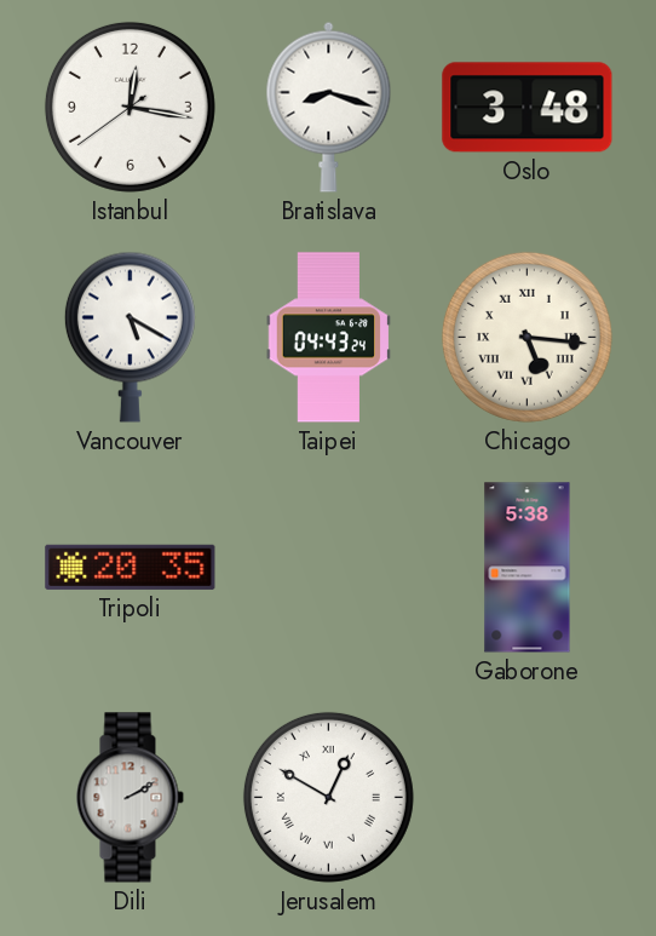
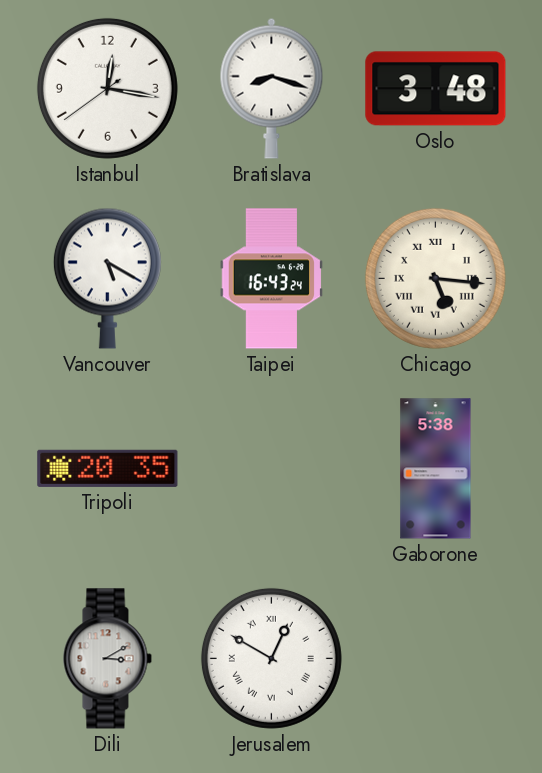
Taipei: 04:43 -> 16:43 (271, 279)
Dili: 2:10 -> 3:10 (107, 659)
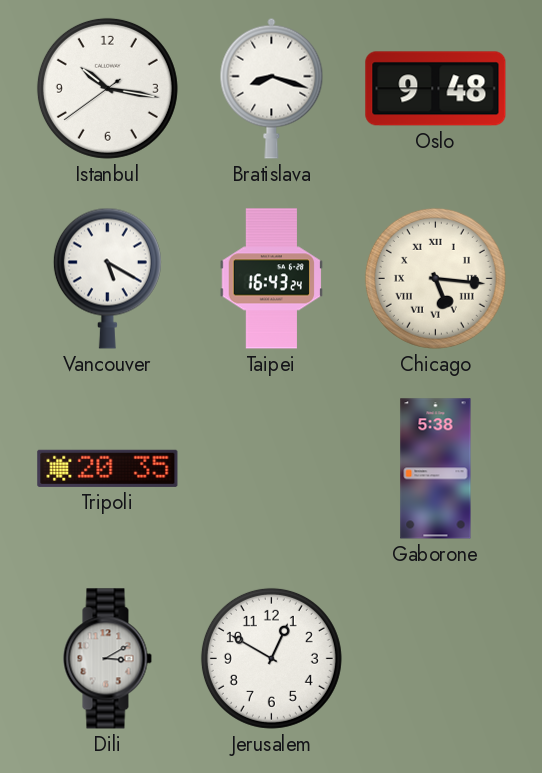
Istanbul: 12:16 -> 10:16 (107, 88)
Oslo: 3:48 -> 9:48 (436, 89)
Jerusalem numerals: Roman -> Arabic (271, 658)
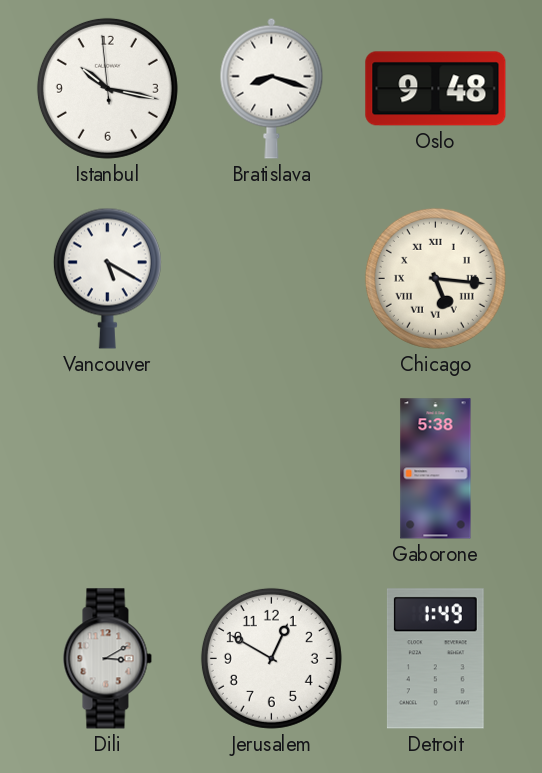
Istanbul: 10:16:39 -> 10:16:59 (107, 88)
Taipei: 16:43 -> none (271, 279)
Tripoli: 20:35 -> none (108, 468)
Detroit: none -> 1:49 (435, 659)
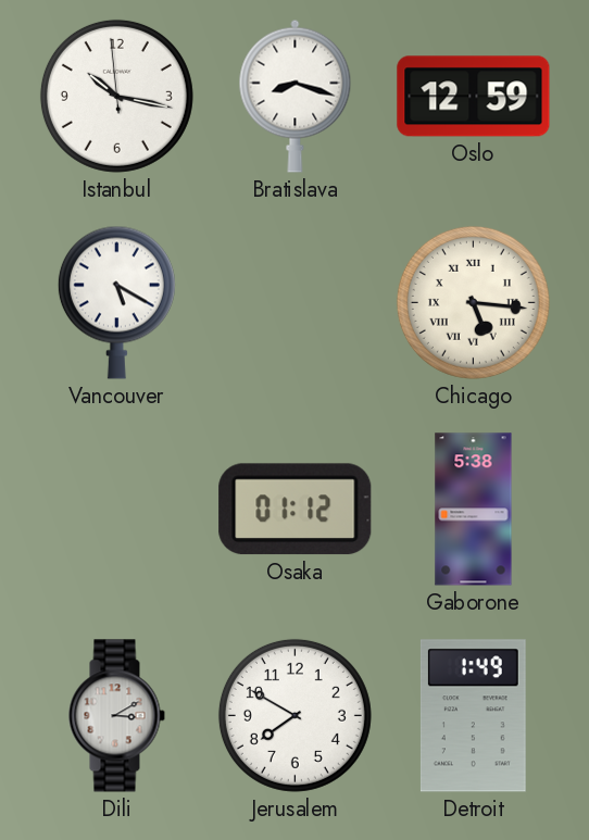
Oslo: 9:48 -> 12:59 (474, 97)
Osaka: none -> 01:12 (296, 510)
Jerusalem: 12:50 -> 7:50 (294, 715)
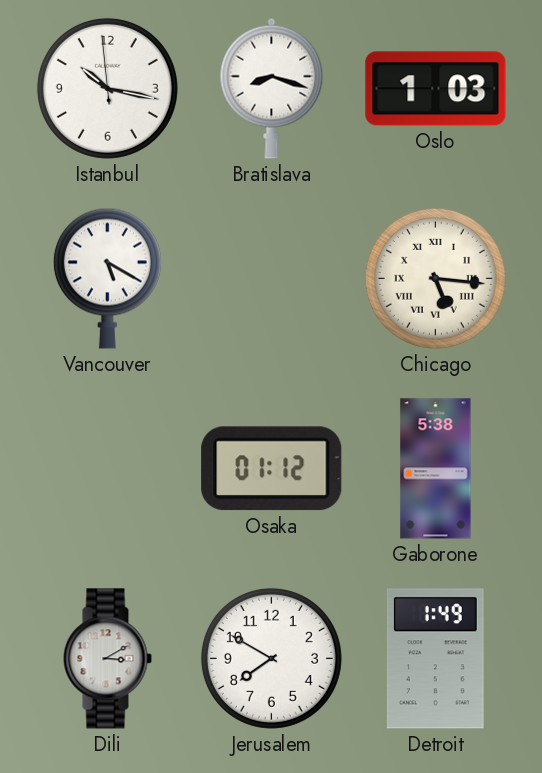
Oslo: 12:59 -> 1:03 (436, 89)
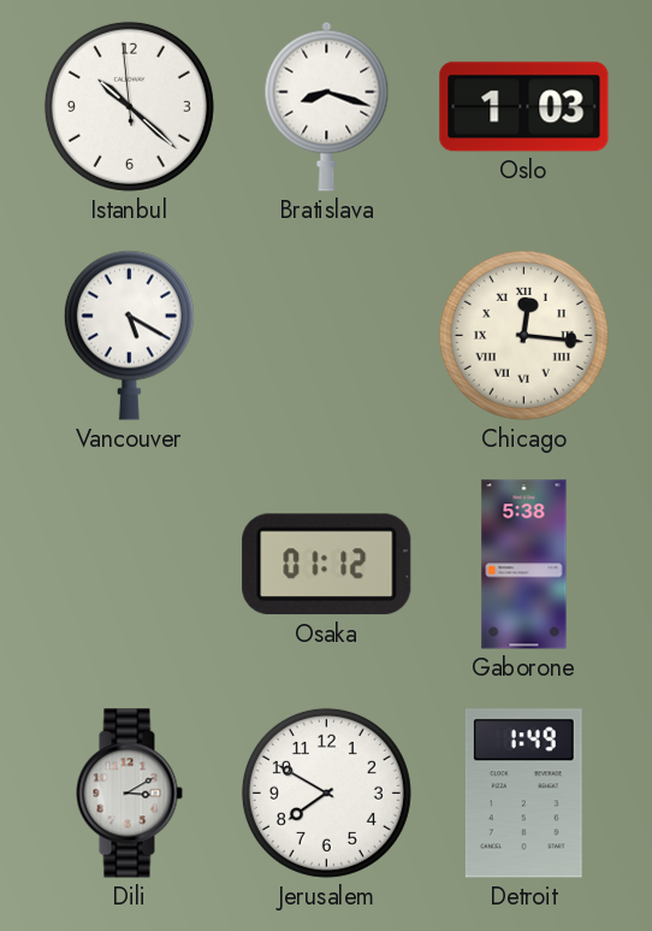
Istanbul: 10:16 -> 10:21 (129, 106)
Chicago: 5:16 -> 12:16 (523, 335)
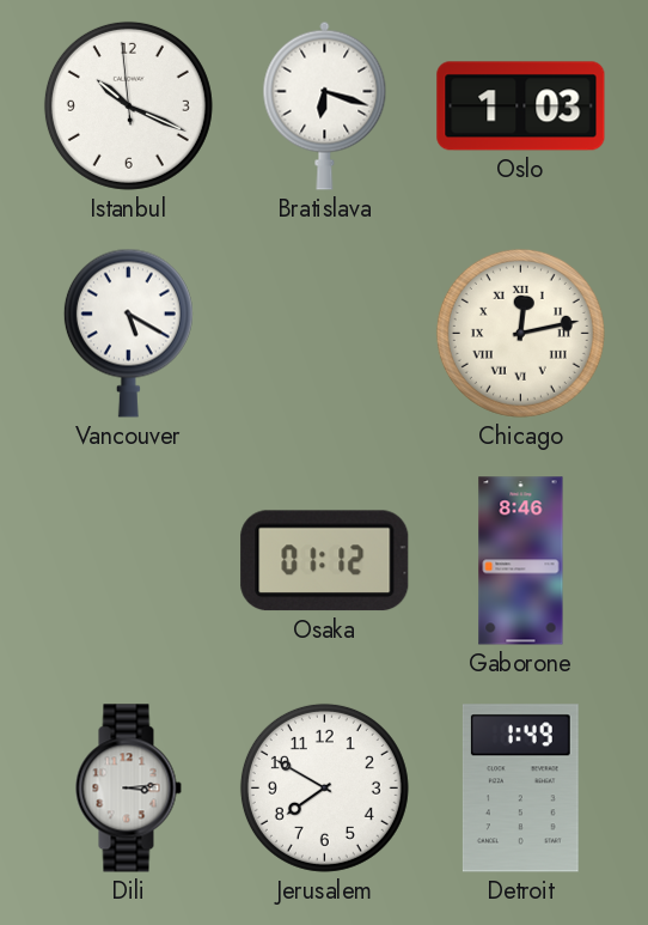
Istanbul: 10:21 -> 10:18 (128, 105)
Bratislava: 8:18 -> 6:18 (325, 105)
Chicago: 12:16 -> 12:13 (520, 333)
Gaborone: 5:38 -> 8:46 (521, 561)
Dili: 3:10 -> 3:14 (128, 789)
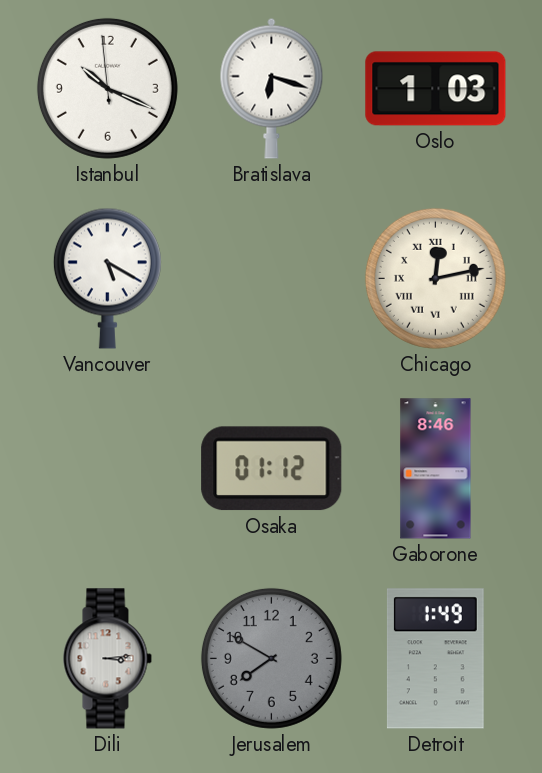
Jerusalem dial: white -> grey (271, 658)
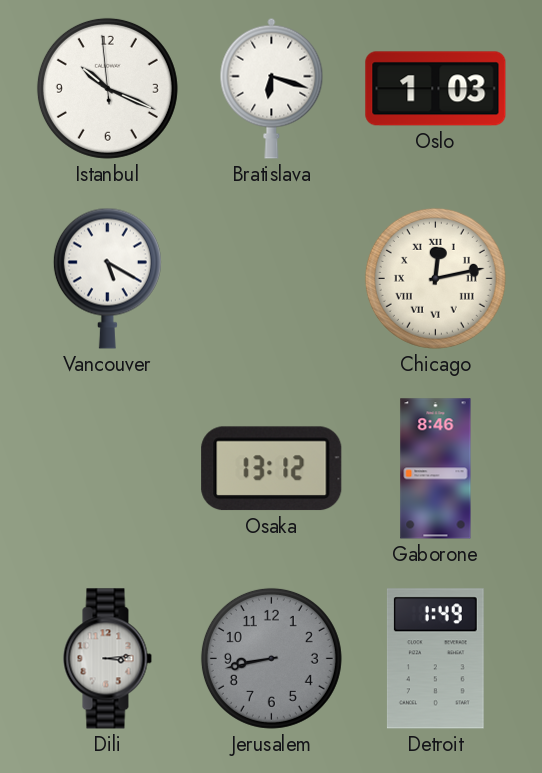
Osaka: 01:12 -> 13:12 (272, 469)
Jerusalem: 7:50 -> 8:43 (271, 658)
